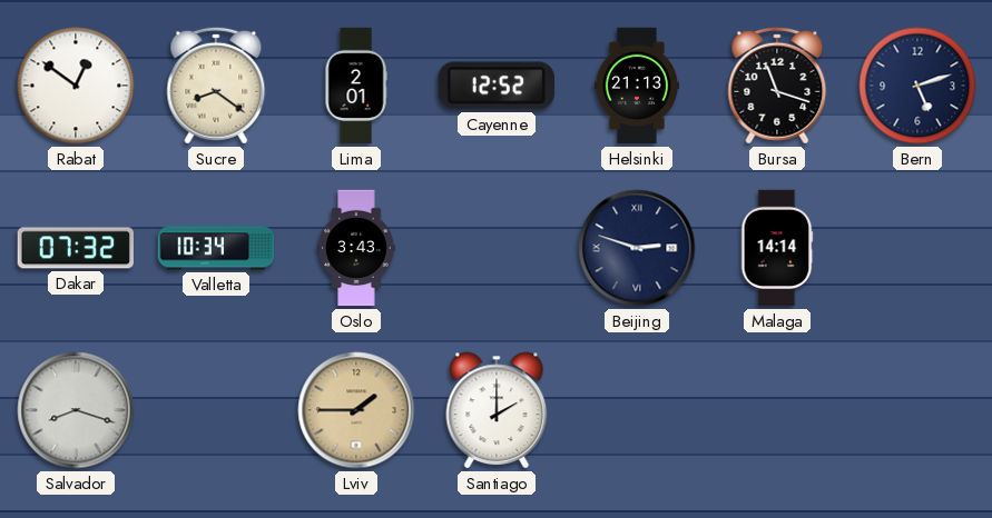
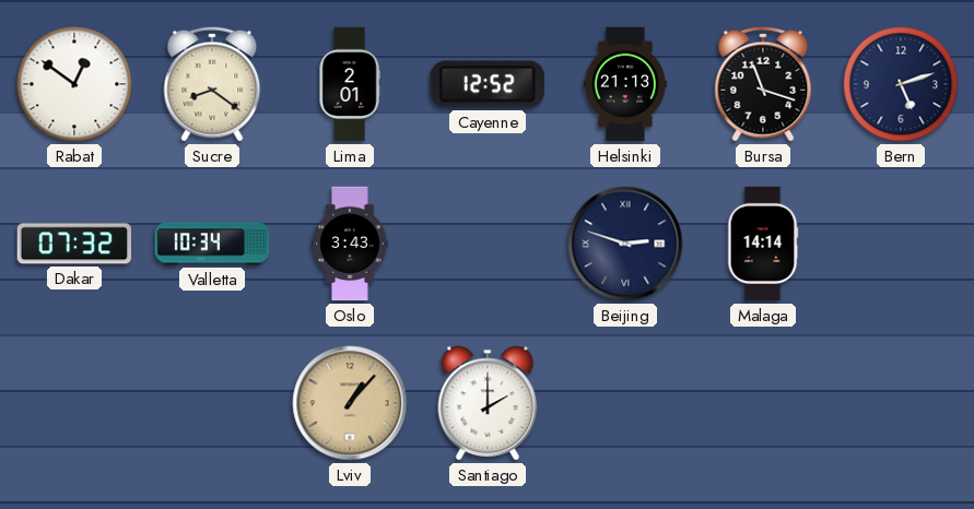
Salvador: 8:18 -> none (76, 410)
Lviv: 1:45 -> 1:07 (350, 403)
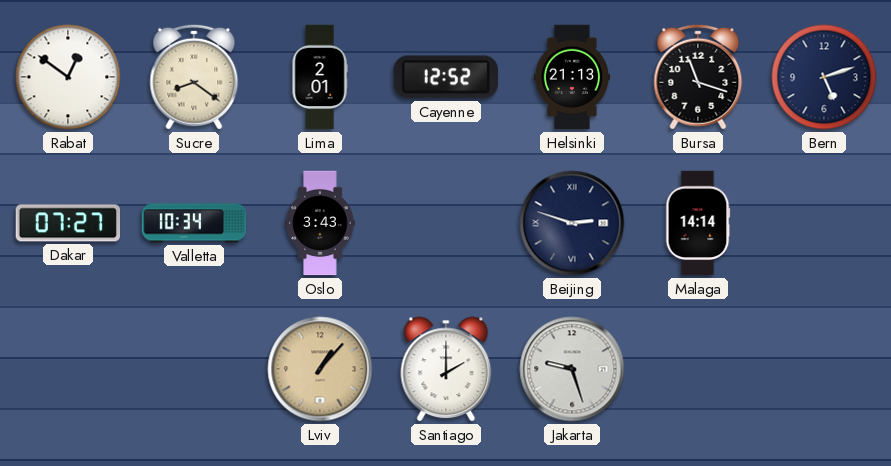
Dakar: 07:32 -> 07:27 (67, 223)
Jakarta: none -> 9:27 (572, 369)
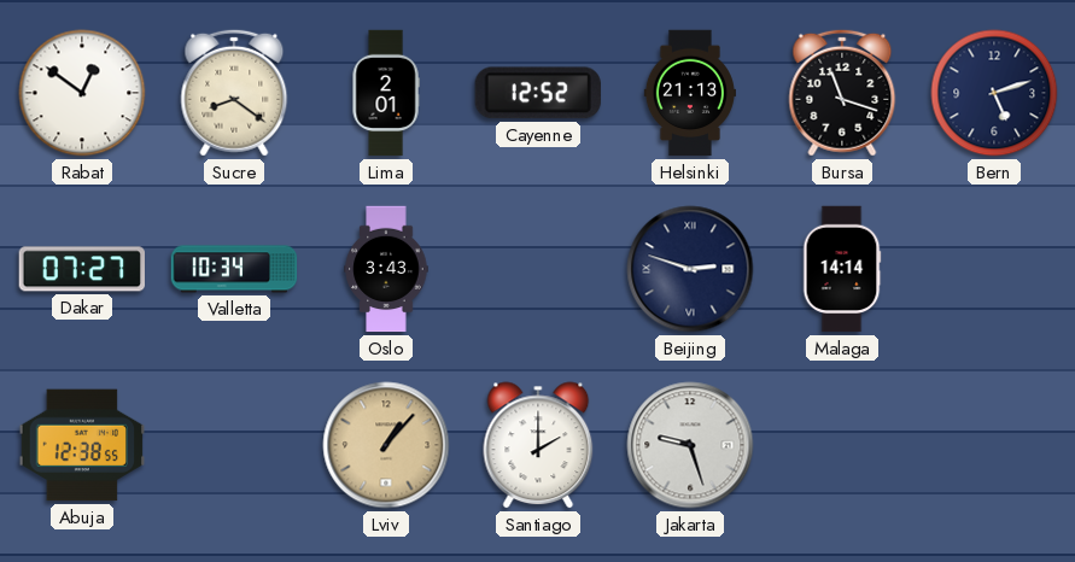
Abuja: none -> 12:38 (82, 445)
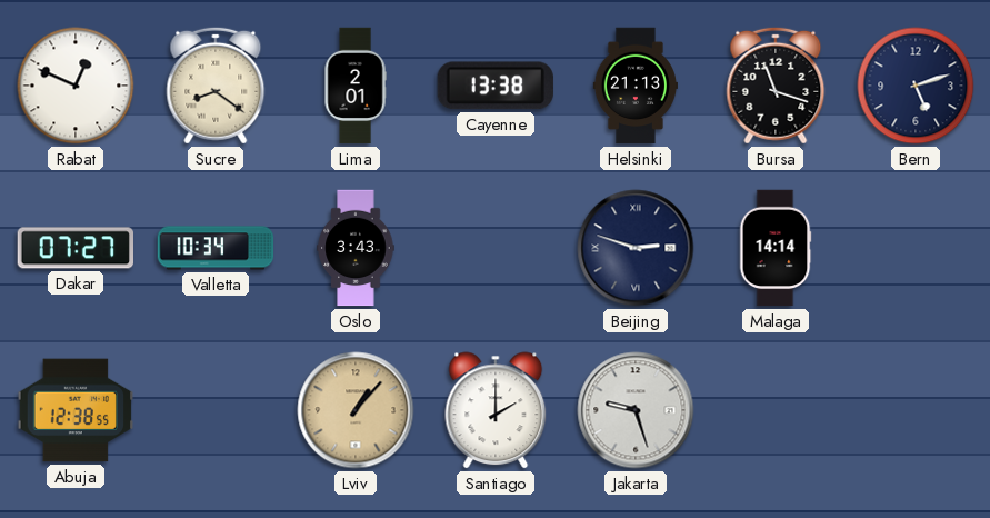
Rabat: 12:51 -> 12:49 (76, 86)
Cayenne: 12:52 -> 13:38 (496, 86)
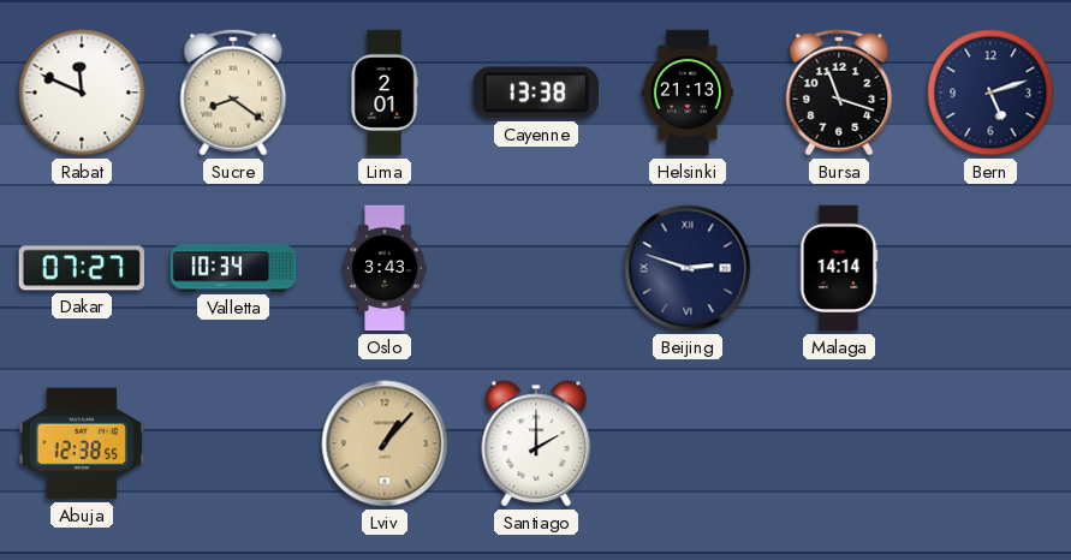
Rabat: 12:49 -> 11:49 (82, 93)
Jakarta: 9:27 -> none (636, 410)
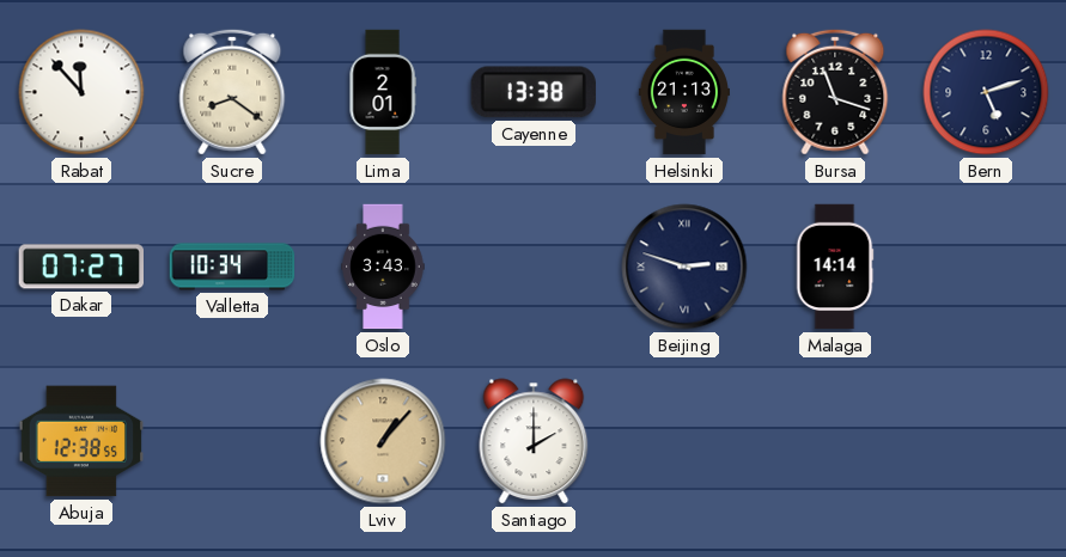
Rabat: 11:49 -> 11:53 (81, 92)
